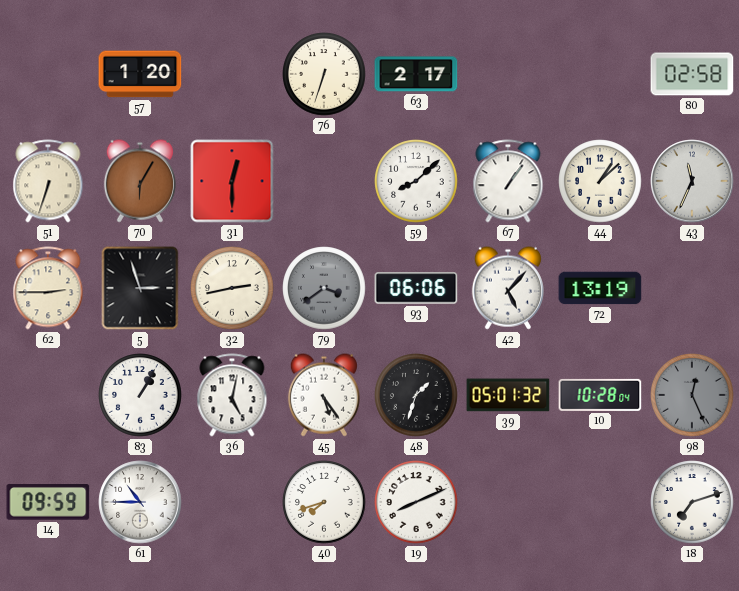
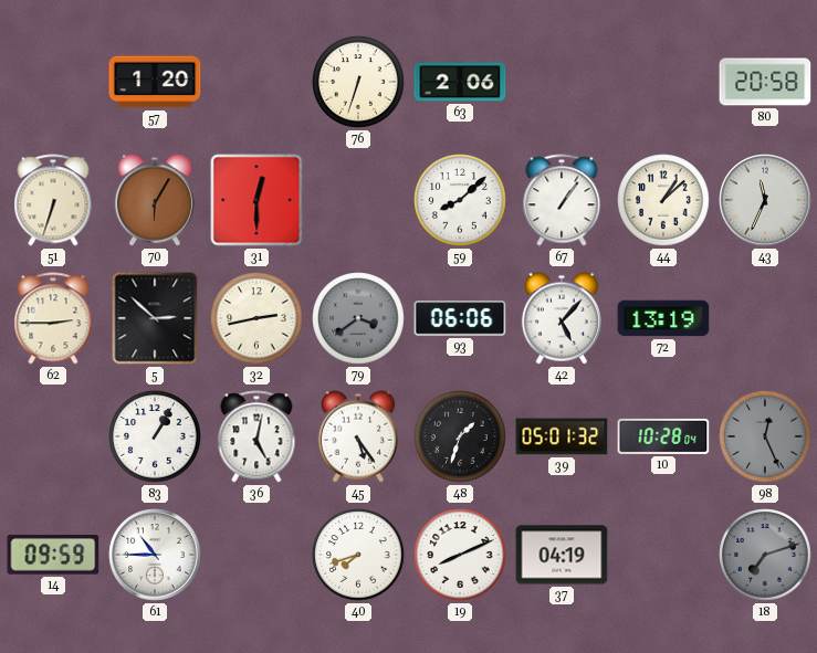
63: 2:17 -> 2:06 (460, 82)
80: 02:58 -> 20:58 (765, 82)
5: 2:57 -> 2:52 (155, 318)
37: none -> 04:19 (562, 555)
18 dial: white -> grey (765, 555)
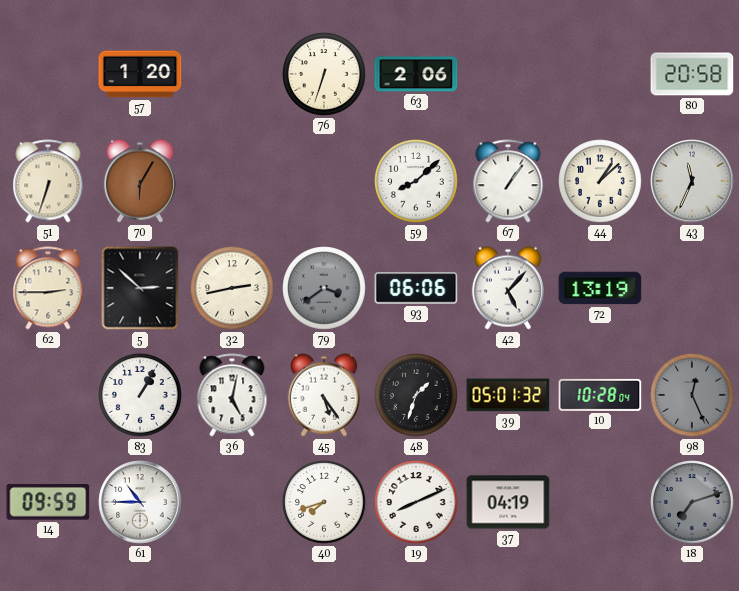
31: 12:30 -> none (256, 200)
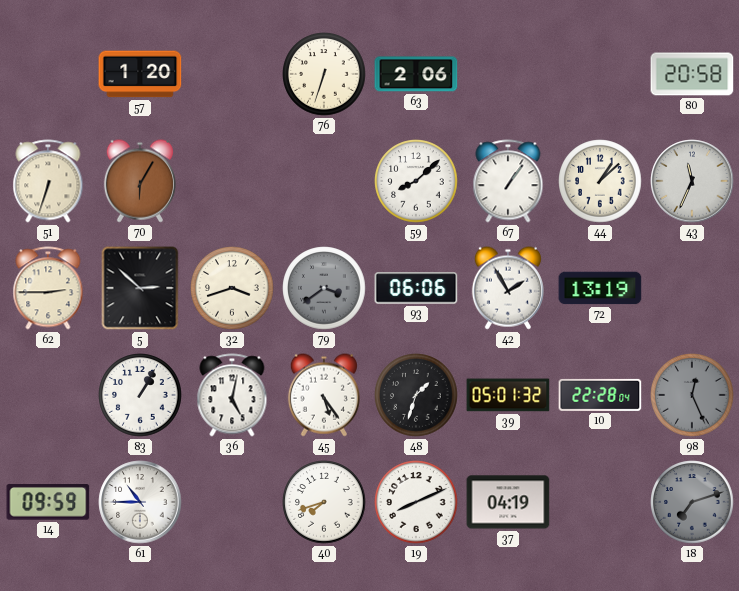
32: 2:43 -> 3:42 (232, 288)
42: 5:07 -> 1:55 (508, 288)
10: 10:28 -> 22:28 (600, 395)
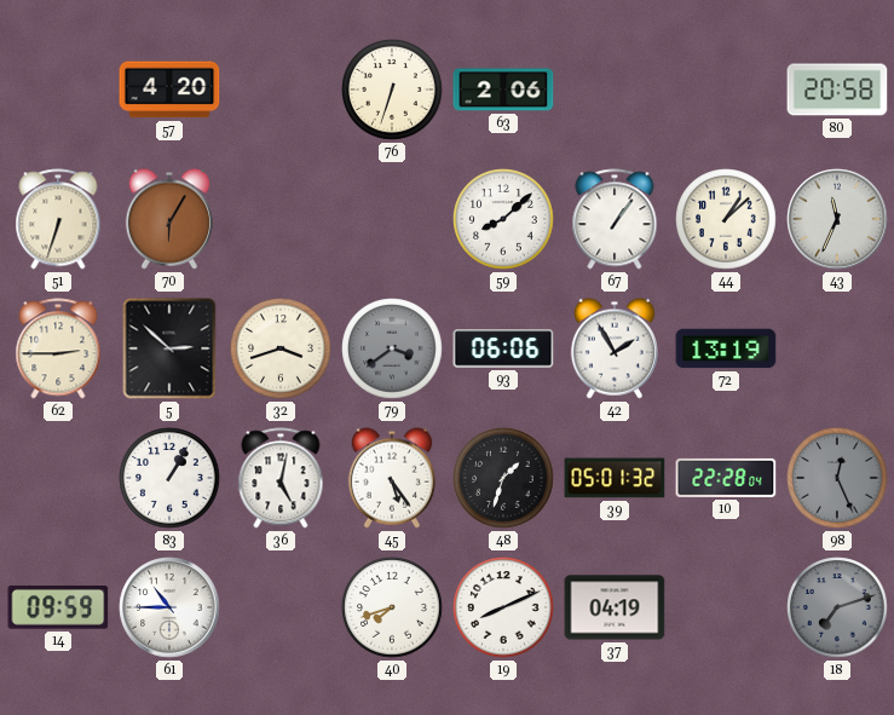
57: 1:20 -> 4:20 (169, 90)
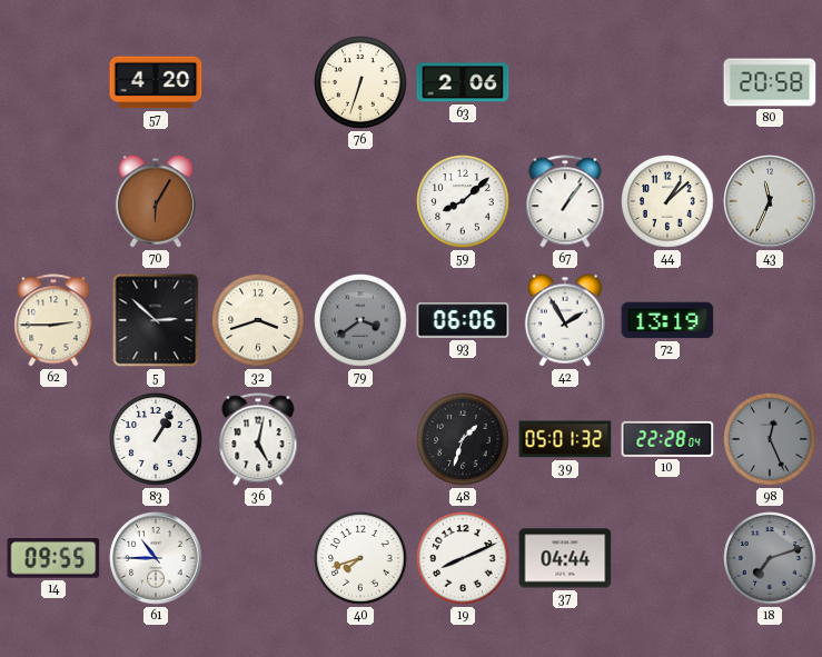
51: 6:33 -> none (58, 219)
45: 5:24 -> none (392, 478)
14: 09:59 -> 09:55 (53, 558)
37: 04:19 -> 04:44 (565, 558)
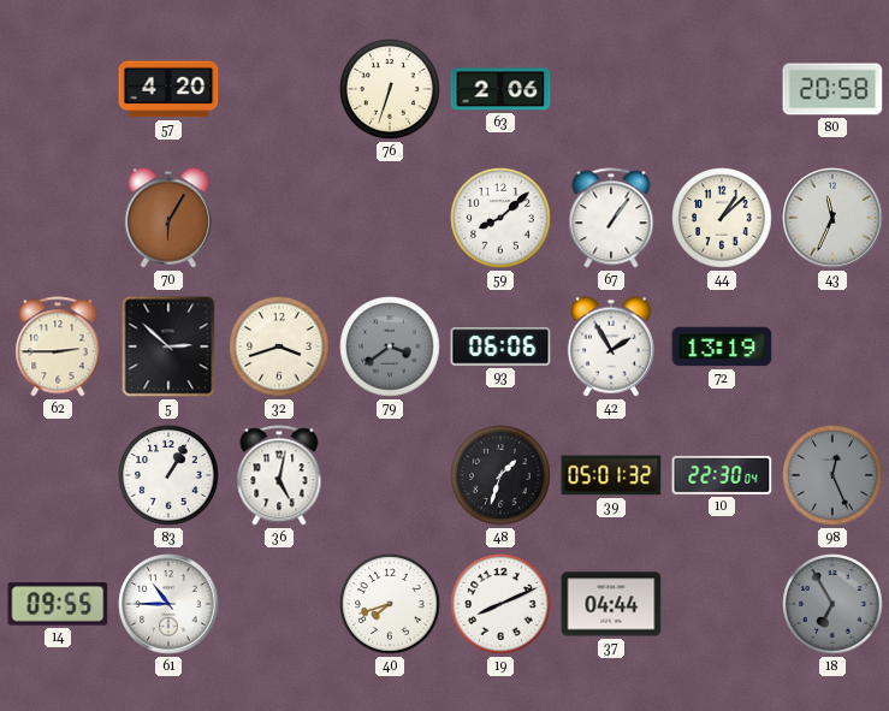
10: 22:28 -> 22:30 (722, 475)
18: 7:12 -> 6:55 (832, 604)
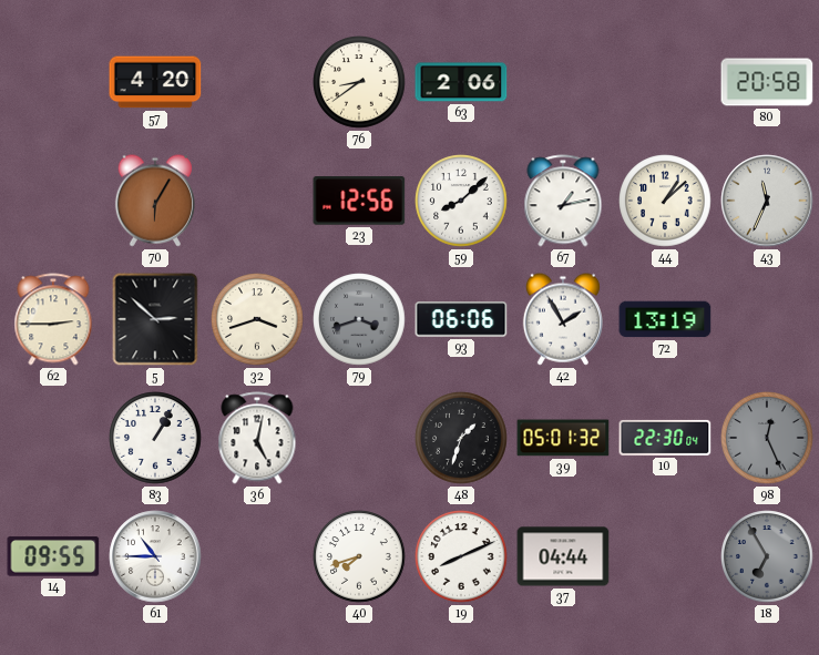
76: 6:33 -> 8:39 (359, 82)
23: none -> 12:56 (359, 202)
67: 1:06 -> 1:13 (563, 201)
79: 3:39 -> 3:42 (359, 319)
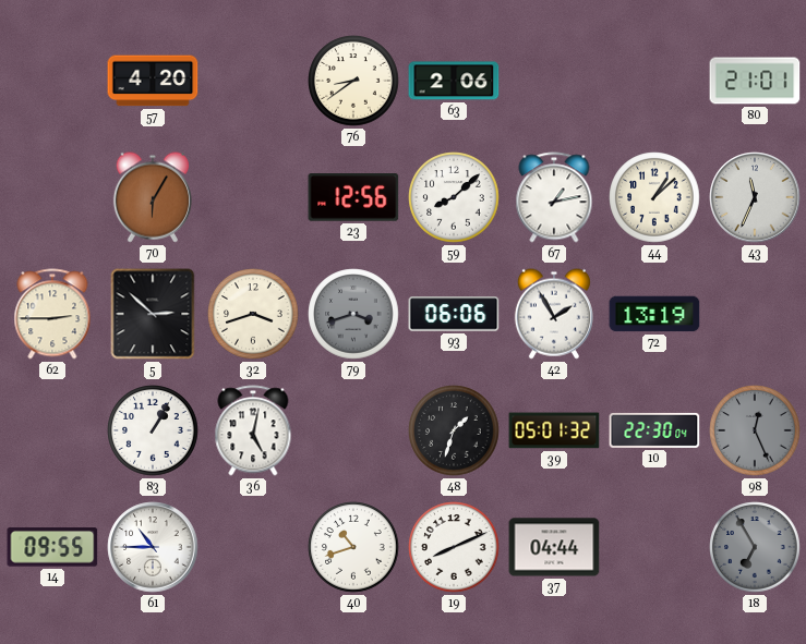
80: 20:58 -> 21:01 (755, 81)
40: 7:42 -> 10:42 (353, 547)
